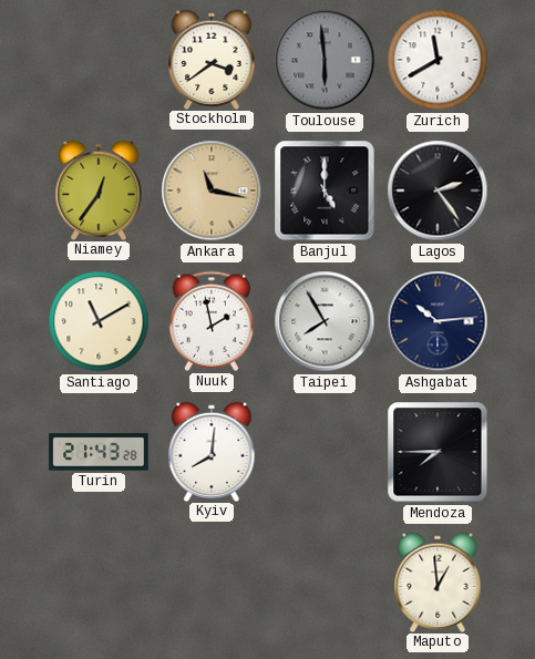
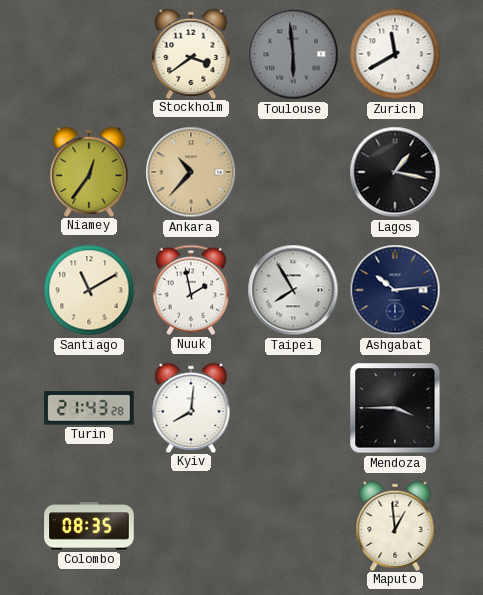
Ankara: 11:17 -> 10:37 (191, 172)
Banjul: 5:00 -> none (325, 191)
Lagos: 2:24 -> 1:17 (395, 172)
Mendoza: 7:45 -> 3:45 (395, 408)
Colombo: none -> 08:35 (89, 526)
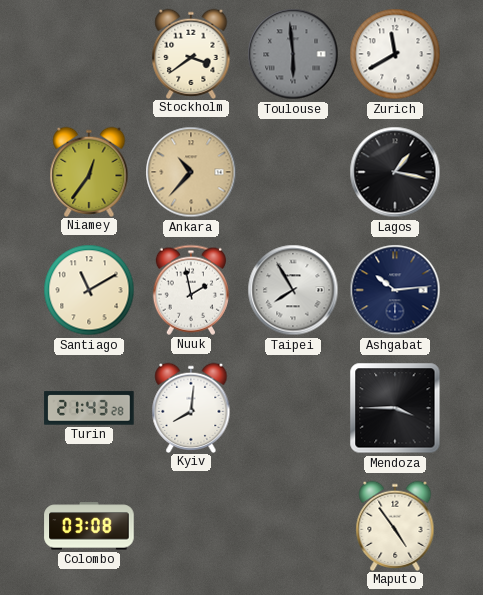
Colombo: 08:35 -> 03:08 (89, 526)
Maputo: 12:59 -> 4:54 (395, 525)
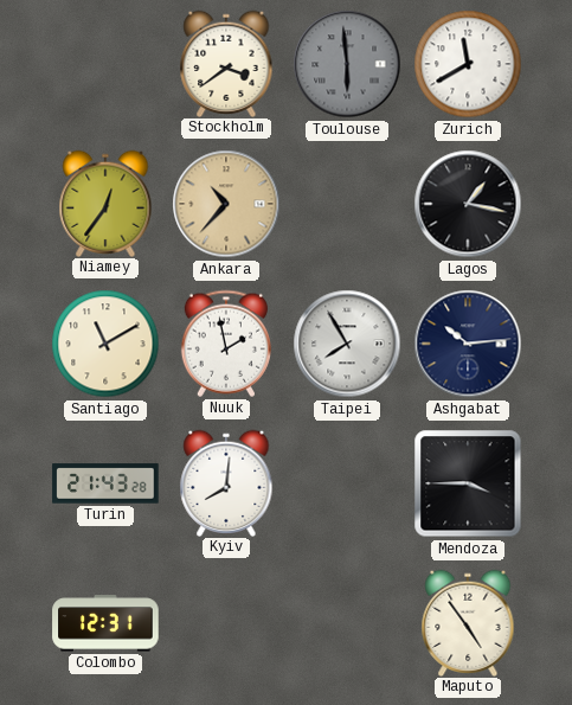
Colombo: 03:08 -> 12:31 (105, 623)
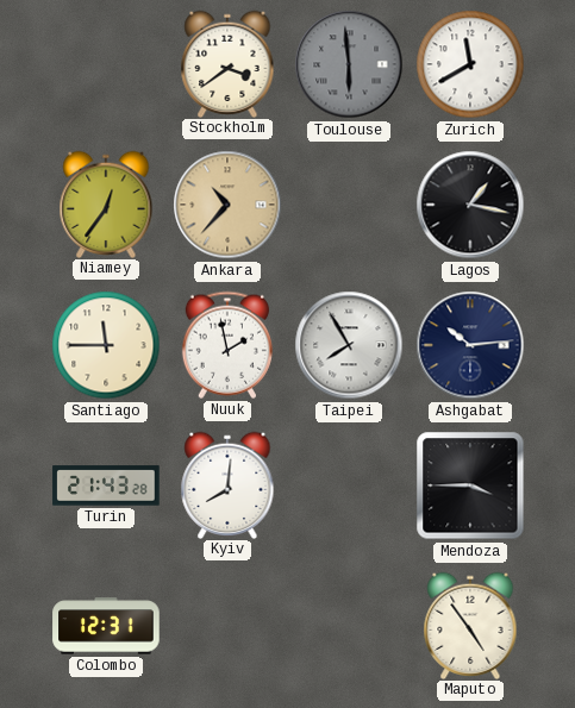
Santiago: 11:10 -> 11:45 (106, 345)
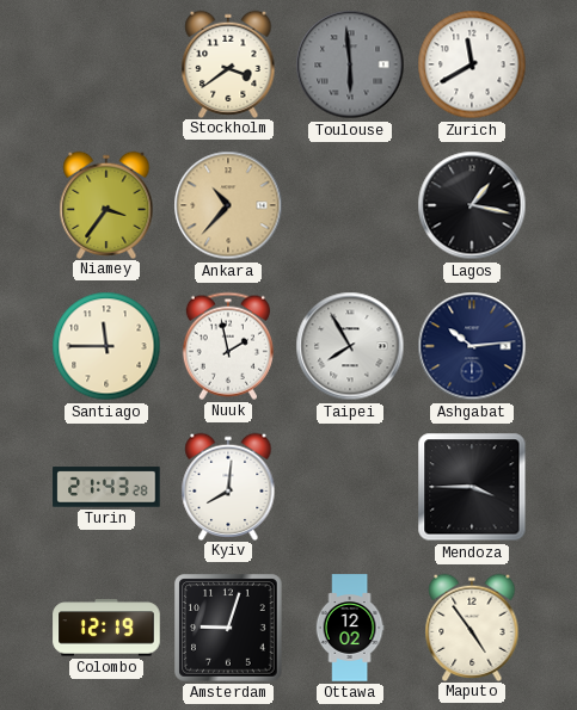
Niamey: 12:36 -> 3:36 (106, 204)
Colombo: 12:31 -> 12:19 (106, 628)
Amsterdam: none -> 9:03 (228, 628)
Ottawa: none -> 12:02 (350, 628)
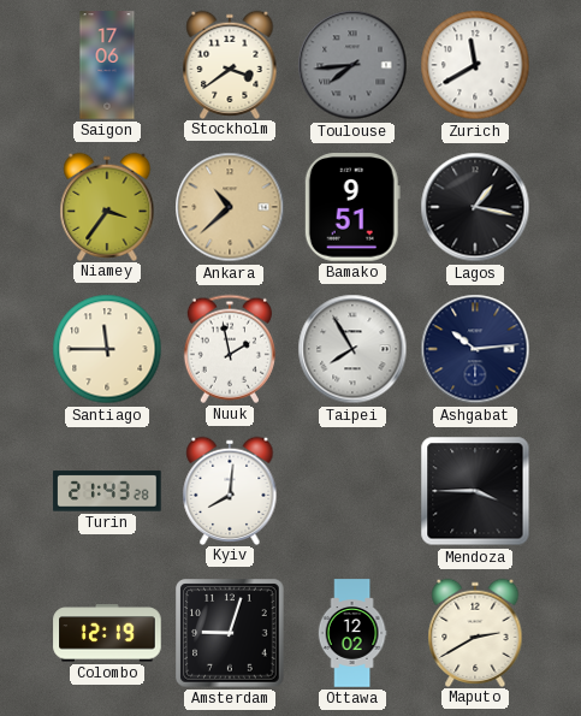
Saigon: none -> 17:06 (107, 65)
Toulouse: 5:59 -> 7:44 (352, 65)
Ankara: 10:37 -> 10:38 (230, 207)
Bamako: none -> 9:51 (352, 207)
Maputo: 4:54 -> 2:40 (475, 632)
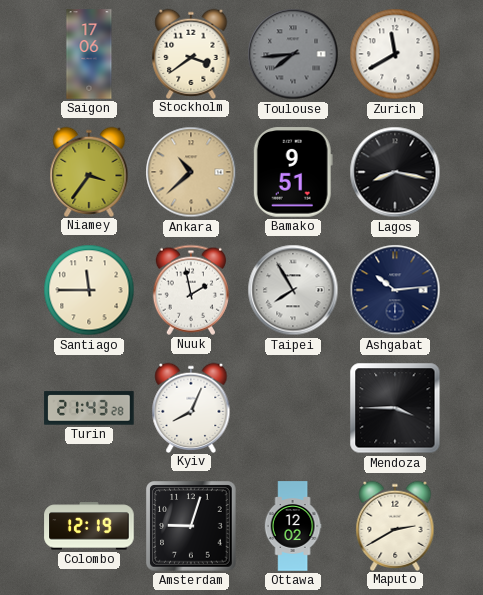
Lagos: 1:17 -> 8:17 (395, 172)
Kyiv: 8:01 -> 8:04 (191, 407)
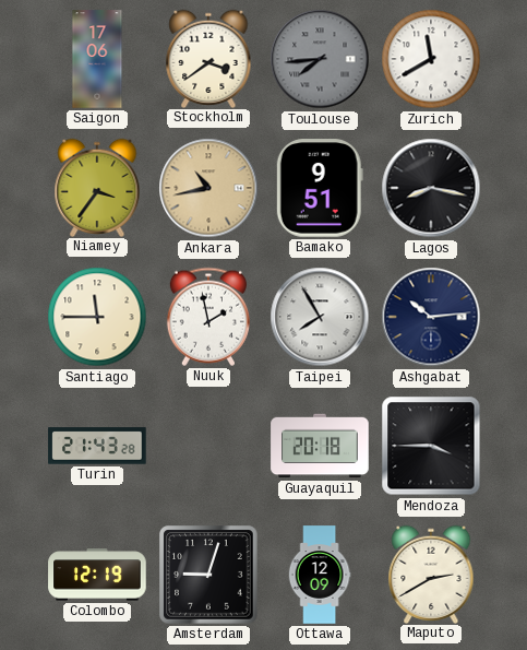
Ankara: 10:38 -> 10:43 (208, 188)
Kyiv: 8:04 -> none (191, 407)
Guayaquil: none -> 20:18 (320, 446)
Ottawa: 12:02 -> 12:09 (320, 575)
